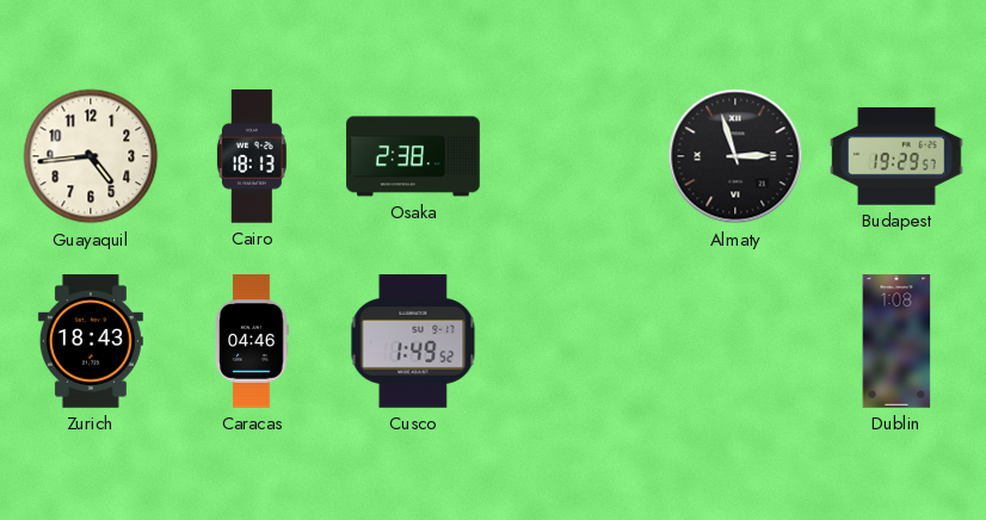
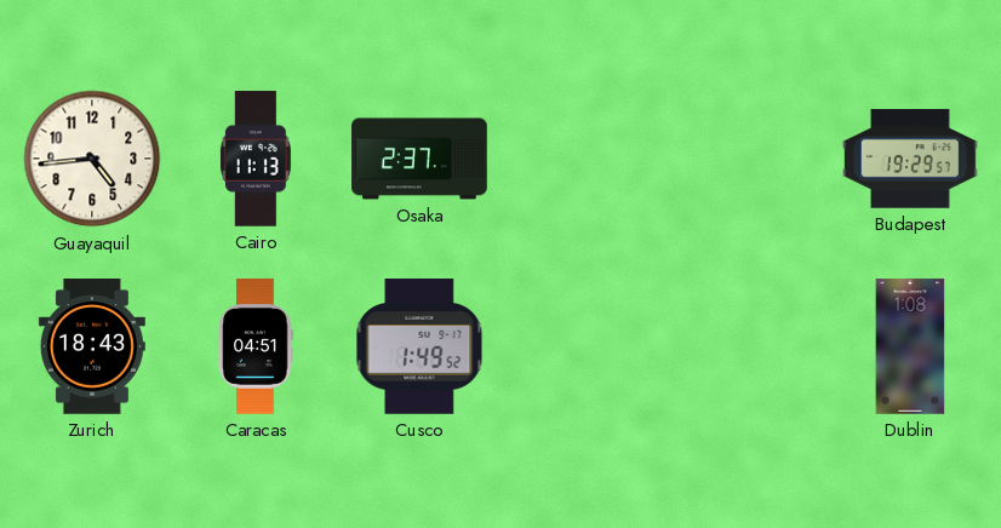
Cairo: 18:13 -> 11:13 (256, 159)
Osaka: 2:38 -> 2:37 (419, 159)
Almaty: 2:57 -> none (735, 156)
Caracas: 04:46 -> 04:51 (256, 346)
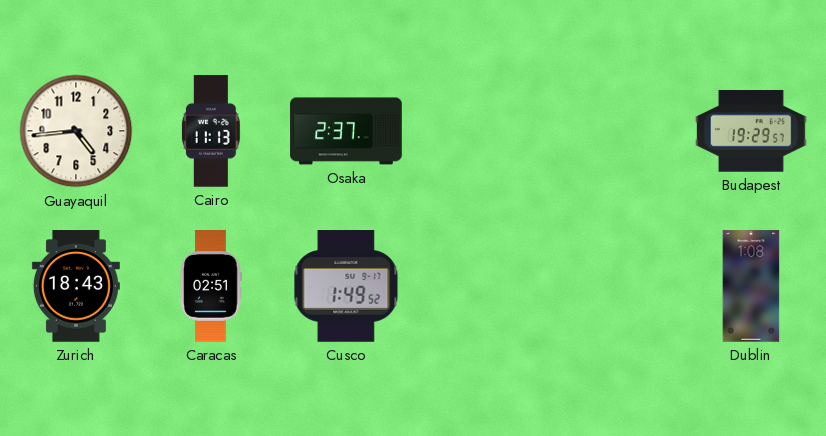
Caracas: 04:51 -> 02:51 (211, 286)
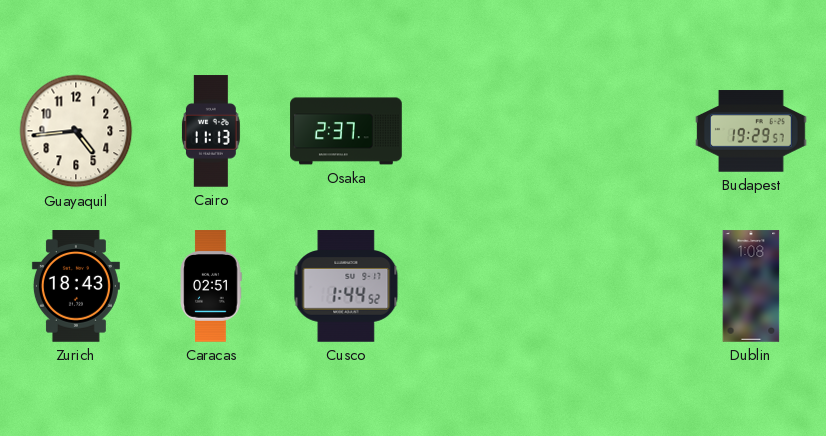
Cusco: 1:49 -> 1:44 (346, 286)
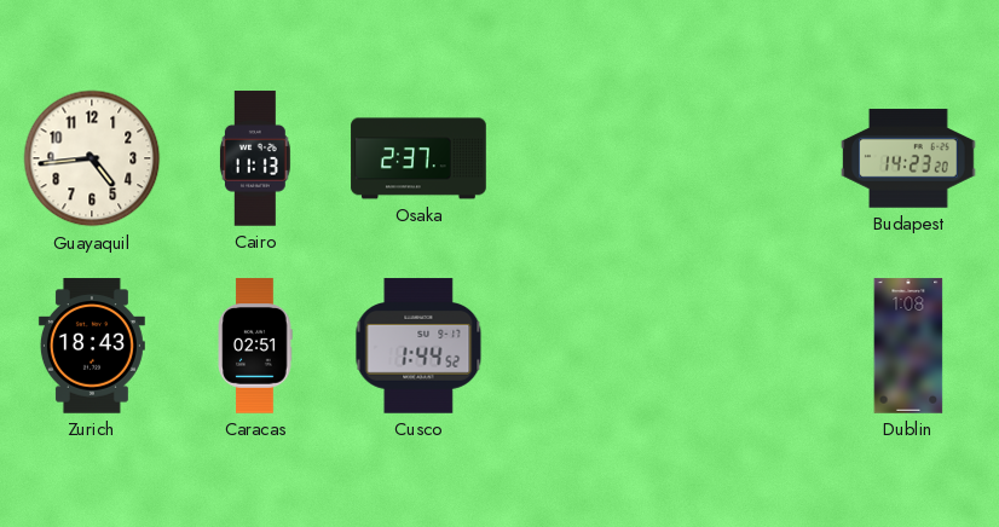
Budapest: 19:29 -> 14:23 (908, 158)
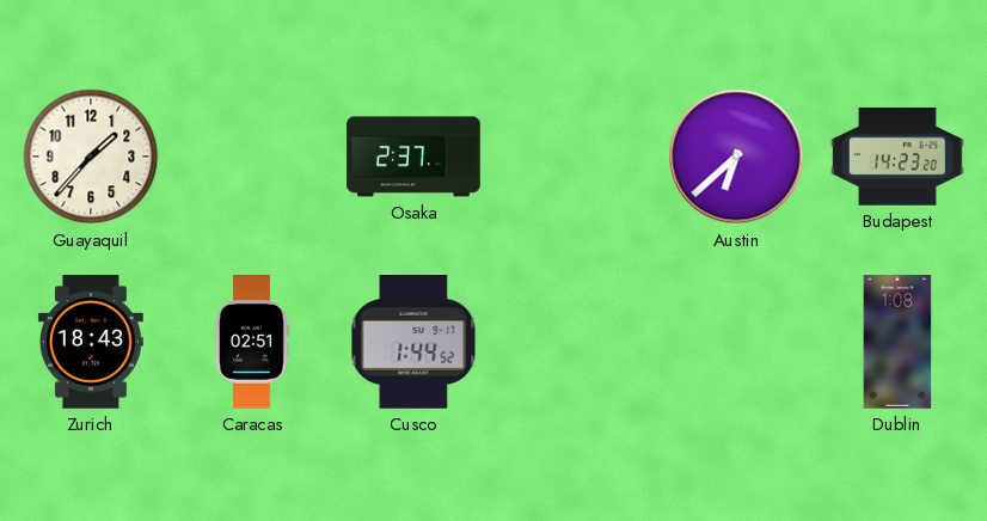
Guayaquil: 4:44 -> 1:37 (91, 157)
Cairo: 11:13 -> none (255, 158)
Austin: none -> 6:38 (736, 157)
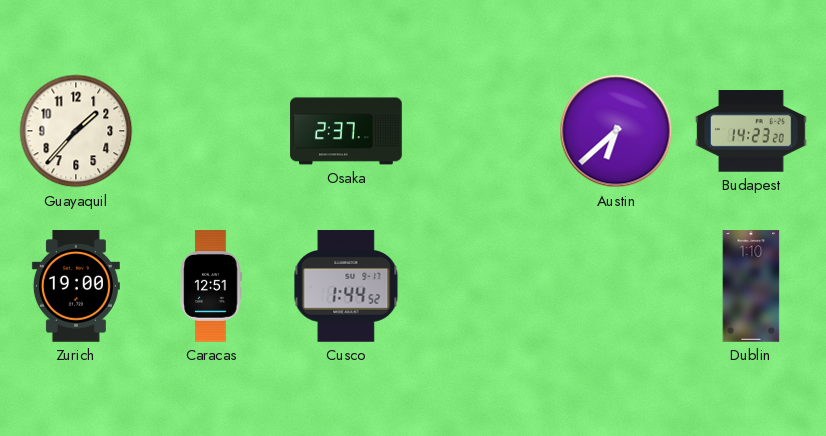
Zurich: 18:43 -> 19:00 (76, 286)
Caracas: 02:51 -> 12:51 (211, 286)
Dublin: 1:08 -> 1:10 (751, 286)
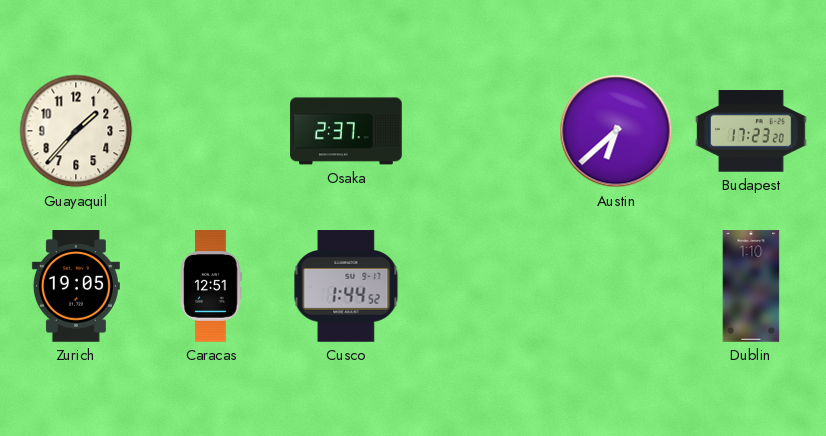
Budapest: 14:23 -> 17:23 (751, 131)
Zurich: 19:00 -> 19:05 (76, 286)
